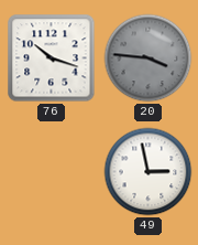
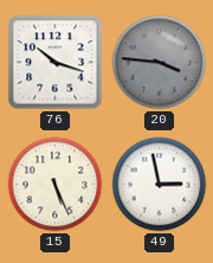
15: none -> 5:26 (56, 185)
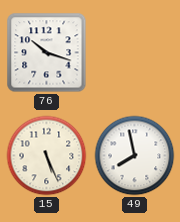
20: 3:46 -> none (160, 63)
49: 2:58 -> 7:58 (135, 156)
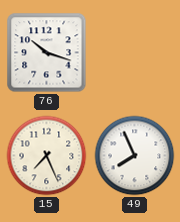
15: 5:26 -> 7:26 (47, 156)
49: 7:58 -> 7:56 (135, 156)
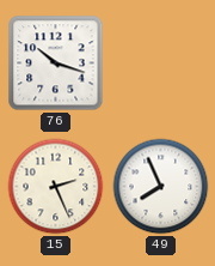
15: 7:26 -> 2:26 (56, 187)
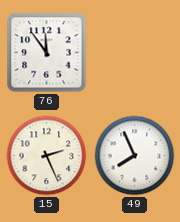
76: 10:18 -> 11:54 (47, 53)
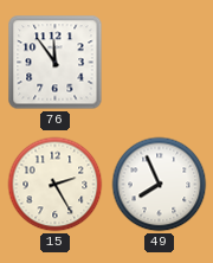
15: 2:26 -> 2:25 (56, 185)
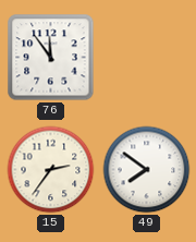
15: 2:25 -> 2:36 (51, 170)
49: 7:56 -> 7:51 (147, 170)
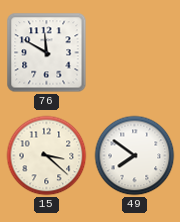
76: 11:54 -> 11:50 (47, 53)
15: 2:36 -> 3:22 (47, 156)
